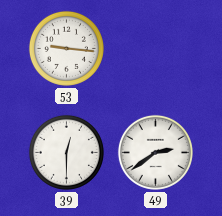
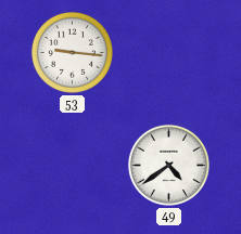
39: 12:30 -> none (66, 152)
49: 2:39 -> 4:39 (168, 165)
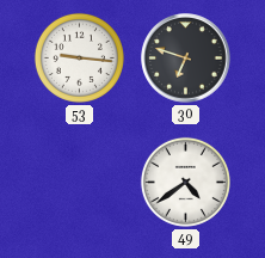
30: none -> 6:48 (186, 59)
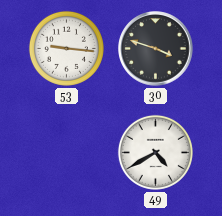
30: 6:48 -> 3:48 (156, 49)
49: 4:39 -> 4:40 (155, 152)
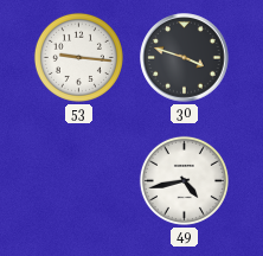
49: 4:40 -> 4:43 (184, 180)
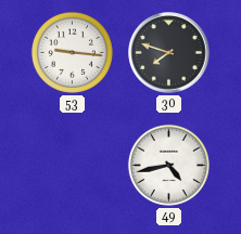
30: 3:48 -> 7:48 (169, 53)
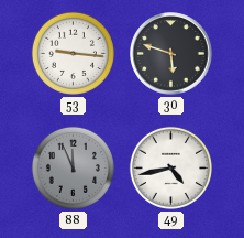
30: 7:48 -> 5:48 (171, 54)
88: none -> 11:56 (73, 167)
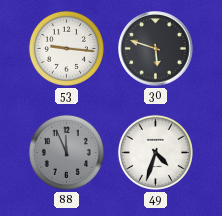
49: 4:43 -> 4:33 (155, 152)
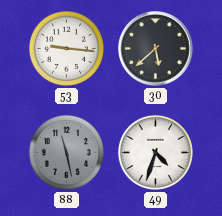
30: 5:48 -> 5:38 (156, 49)
88: 11:56 -> 11:28 (66, 152)
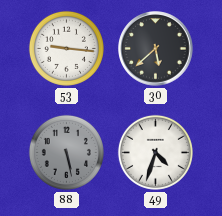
88: 11:28 -> 5:28 (66, 152)
